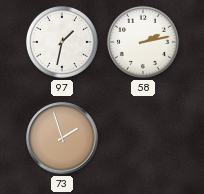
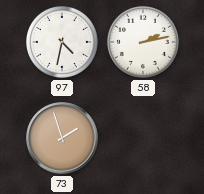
97: 1:32 -> 4:32 (62, 42)
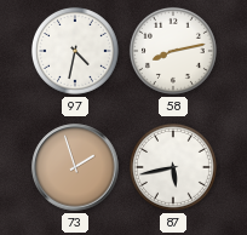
58: 2:13 -> 8:13 (173, 51)
87: none -> 5:43 (173, 167)
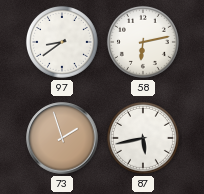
97: 4:32 -> 8:39 (62, 42)
58: 8:13 -> 6:13 (143, 42)
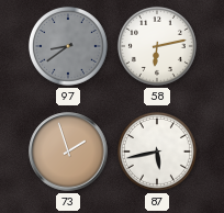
97 dial: white -> grey (68, 46)
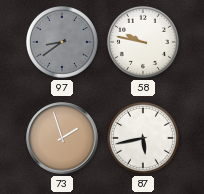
58: 6:13 -> 9:47 (143, 42)
